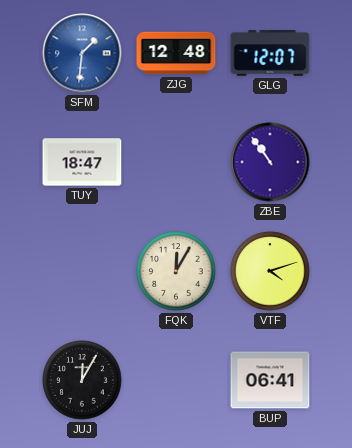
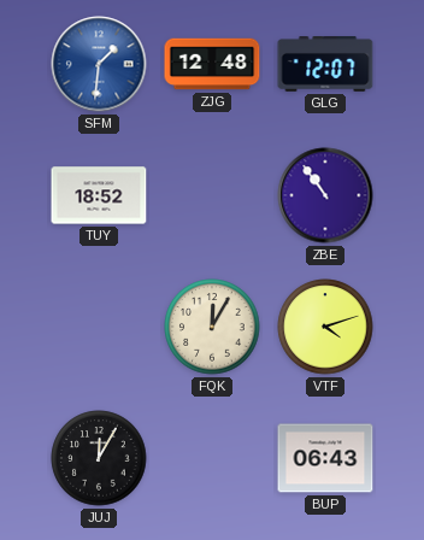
TUY: 18:47 -> 18:52 (99, 195)
BUP: 06:41 -> 06:43 (325, 458)
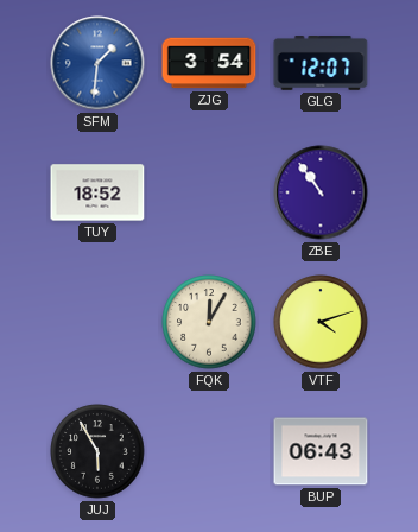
ZJG: 12:48 -> 3:54 (209, 63)
JUJ: 12:05 -> 5:55 (97, 451)
